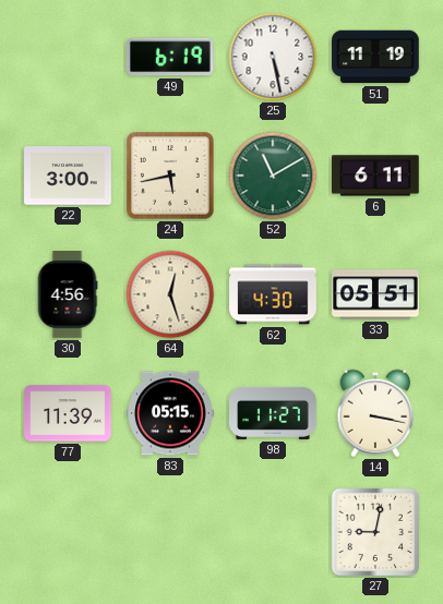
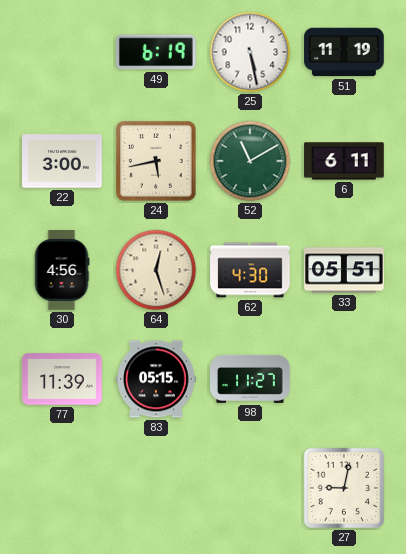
14: 3:17 -> none (375, 413)
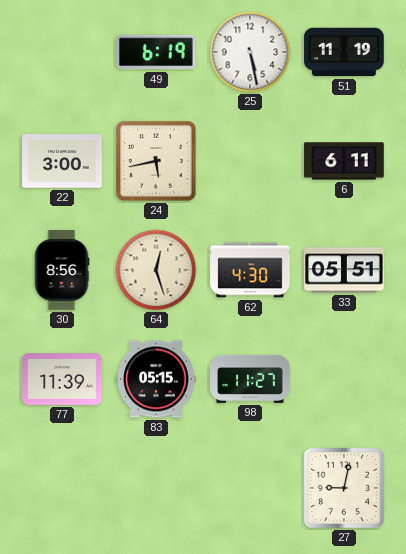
52: 11:10 -> none (250, 161)
30: 4:56 -> 8:56 (62, 270)
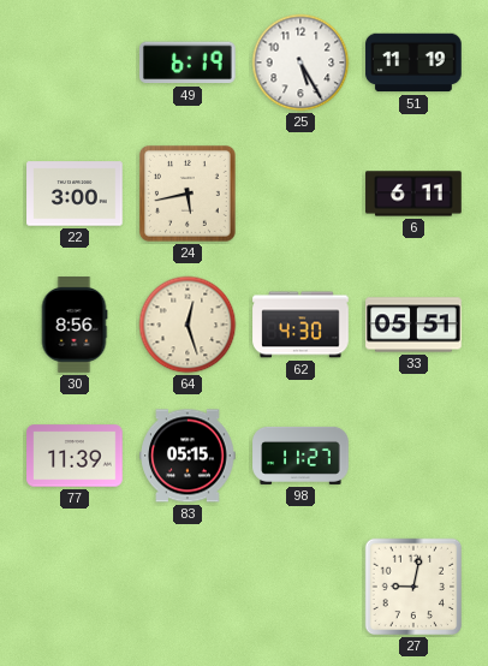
25: 5:28 -> 5:25 (300, 63)
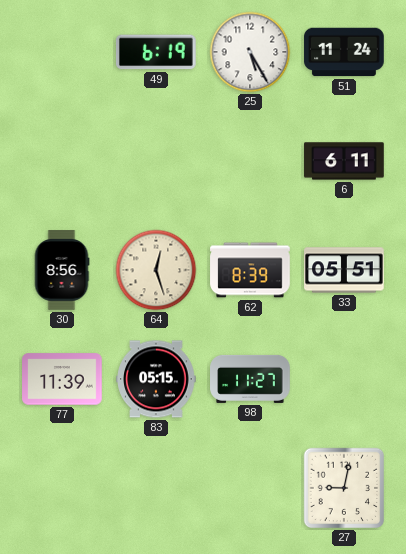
51: 11:19 -> 11:24 (344, 52)
22: 3:00 -> none (75, 194)
24: 5:43 -> none (188, 194)
62: 4:30 -> 8:39 (250, 270)
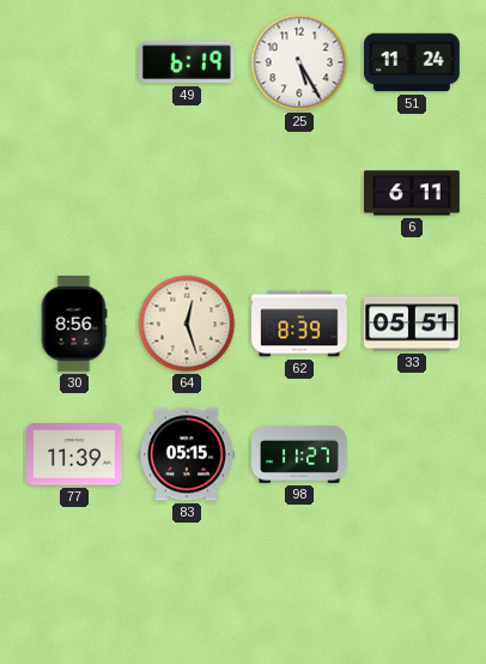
27: 9:02 -> none (344, 488)
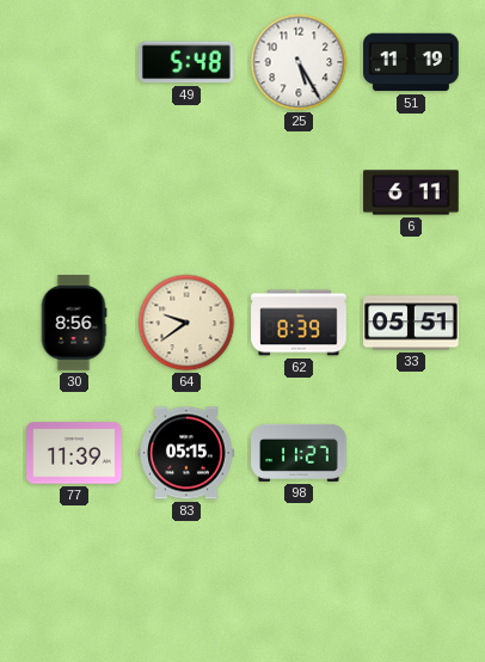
49: 6:19 -> 5:48 (186, 62)
51: 11:24 -> 11:19 (411, 62)
64: 12:27 -> 9:39 (186, 323)
